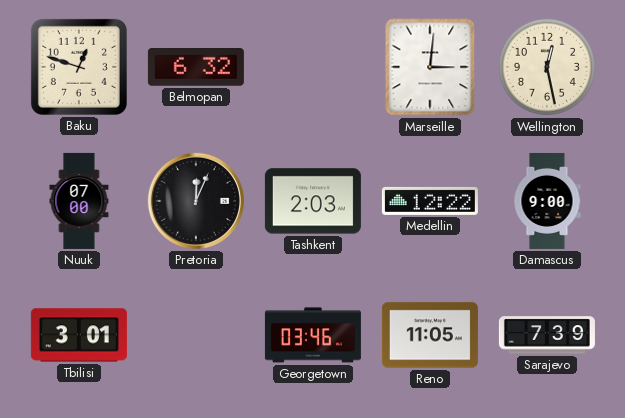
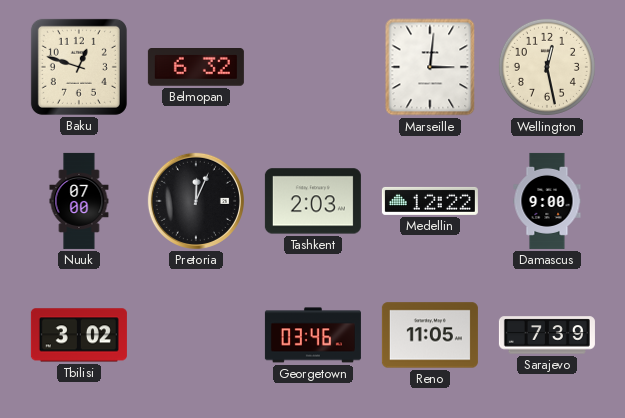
Tbilisi: 3:01 -> 3:02 (79, 335)
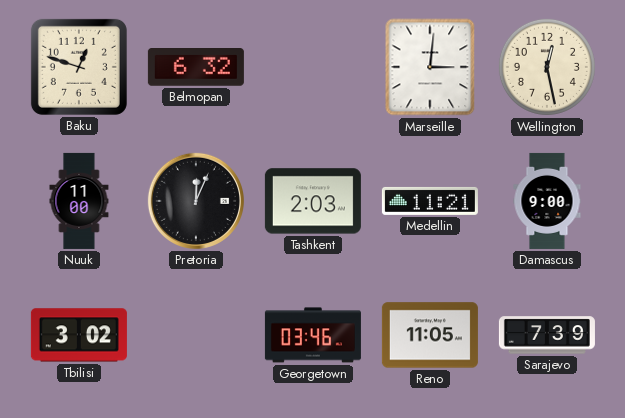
Nuuk: 07:00 -> 11:00 (79, 201)
Medellin: 12:22 -> 11:21 (430, 201)
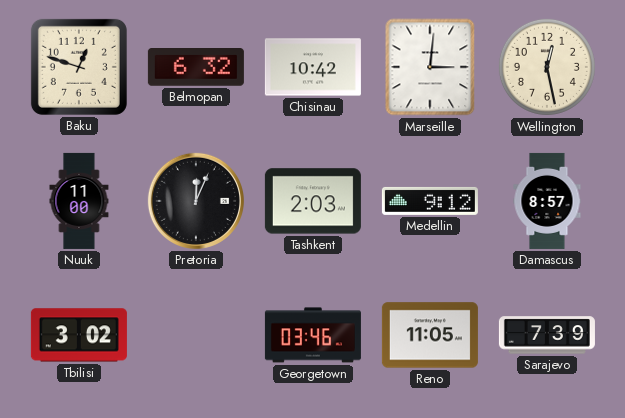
Chisinau: none -> 10:42 (313, 67)
Medellin: 11:21 -> 9:12 (430, 201)
Damascus: 9:00 -> 8:57 (547, 201)
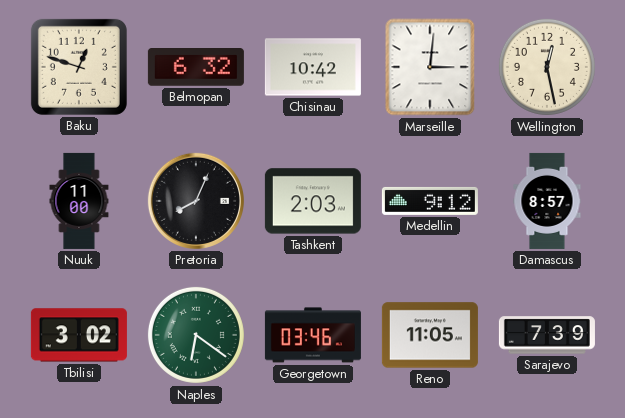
Pretoria: 12:04 -> 8:04 (196, 201)
Naples: none -> 6:21 (196, 335)
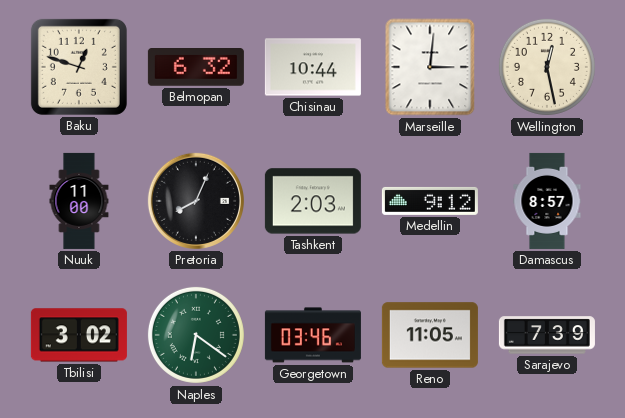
Chisinau: 10:42 -> 10:44 (313, 67)
